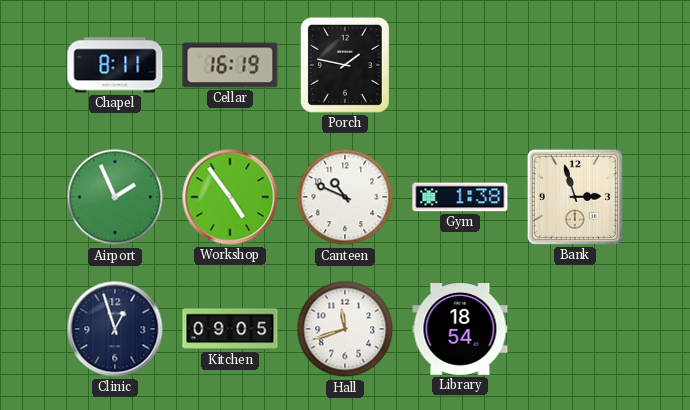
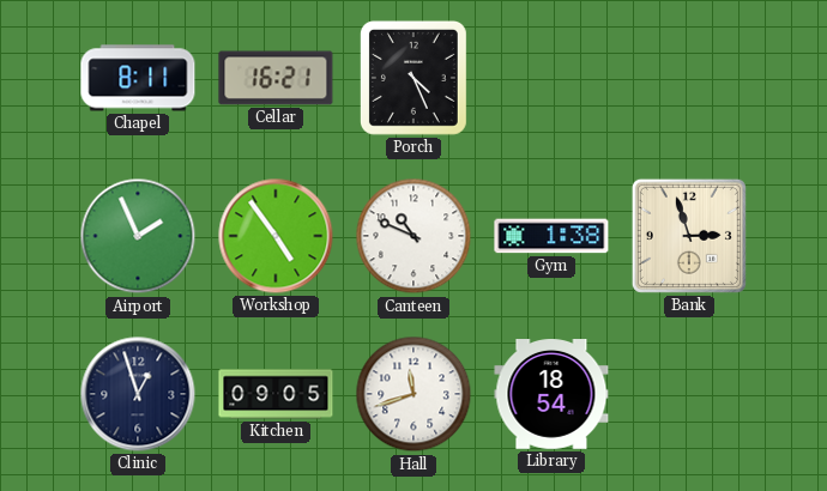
Cellar: 16:19 -> 16:21 (276, 78)
Porch: 1:47 -> 4:26 (413, 78)
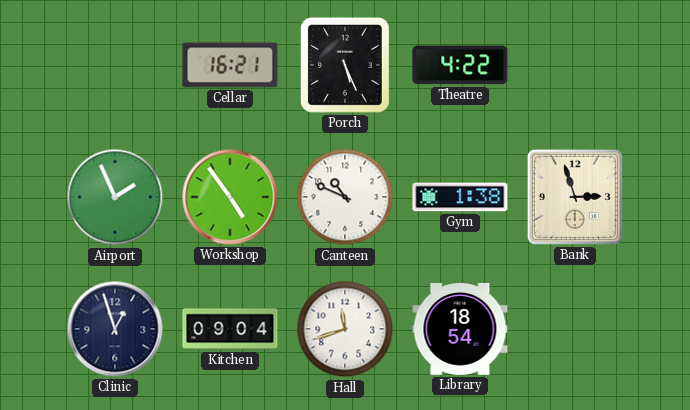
Chapel: 8:11 -> none (138, 78)
Porch: 4:26 -> 5:26 (345, 65)
Theatre: none -> 4:22 (460, 65)
Kitchen: 09:05 -> 09:04 (230, 329)
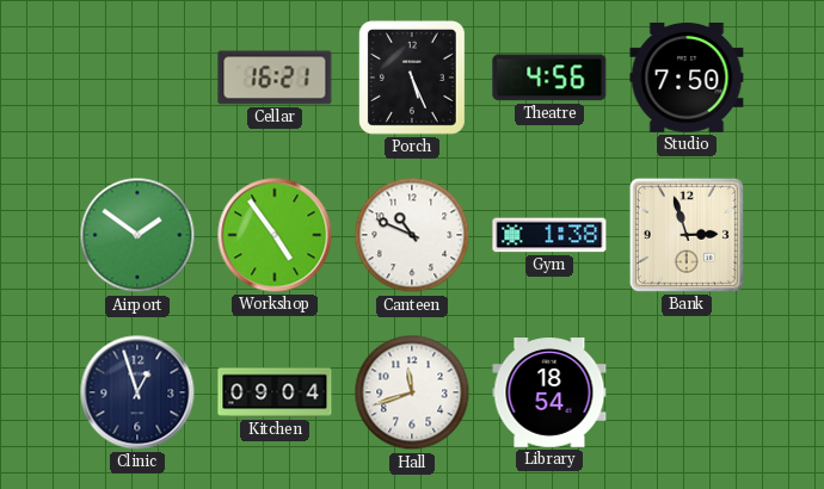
Theatre: 4:22 -> 4:56 (549, 78)
Studio: none -> 7:50 (687, 78)
Airport: 1:56 -> 1:51 (137, 235)
